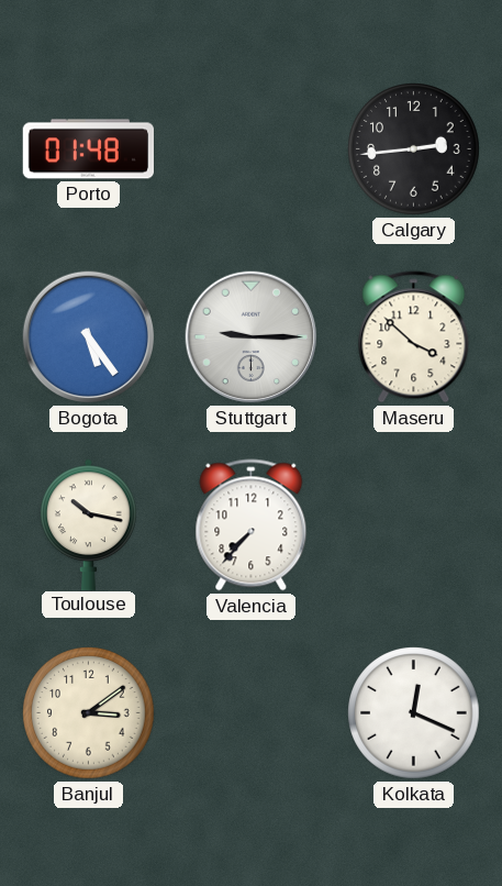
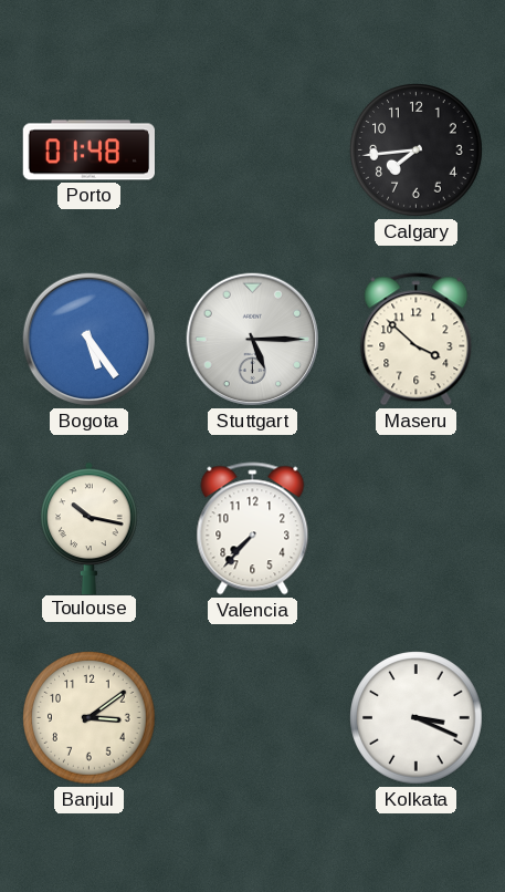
Calgary: 2:44 -> 7:44 (417, 151)
Stuttgart: 9:15 -> 5:15 (253, 340)
Kolkata: 12:19 -> 3:19 (417, 718)
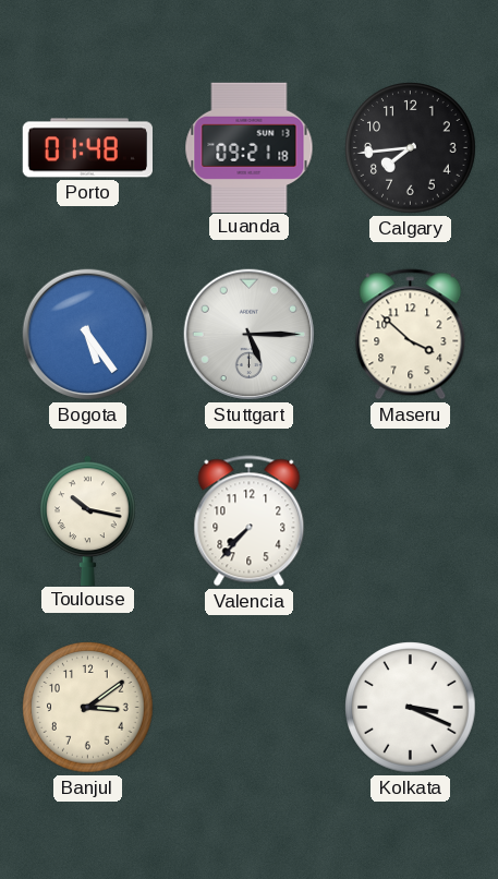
Luanda: none -> 09:21 (250, 147)
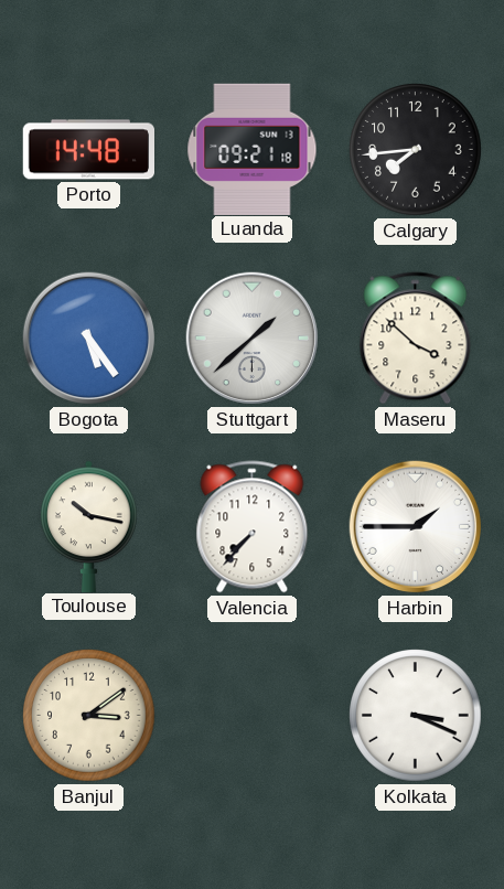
Porto: 01:48 -> 14:48 (88, 150)
Stuttgart: 5:15 -> 1:38 (253, 339)
Harbin: none -> 1:45 (416, 527)
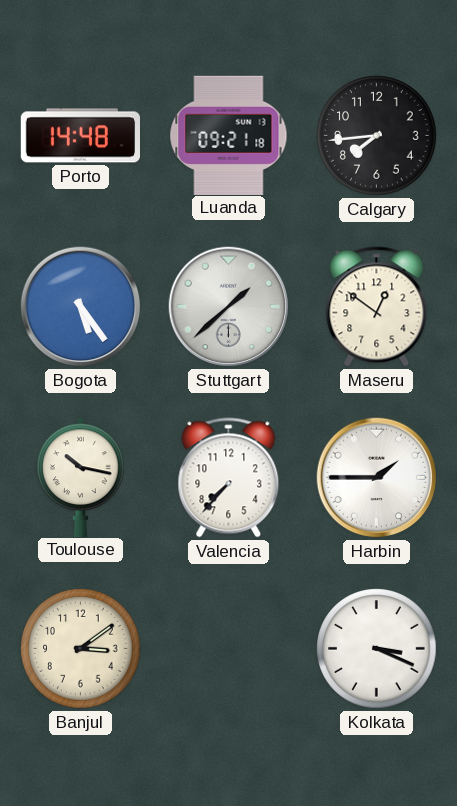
Maseru: 3:52 -> 12:51 (377, 307)
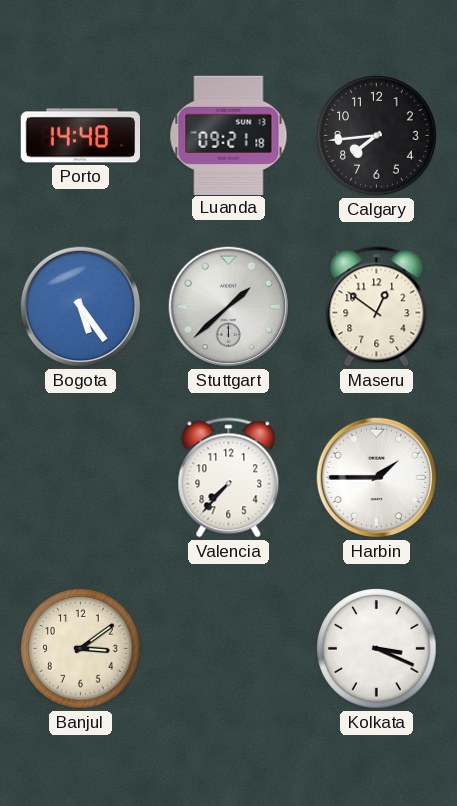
Toulouse: 10:17 -> none (81, 477)
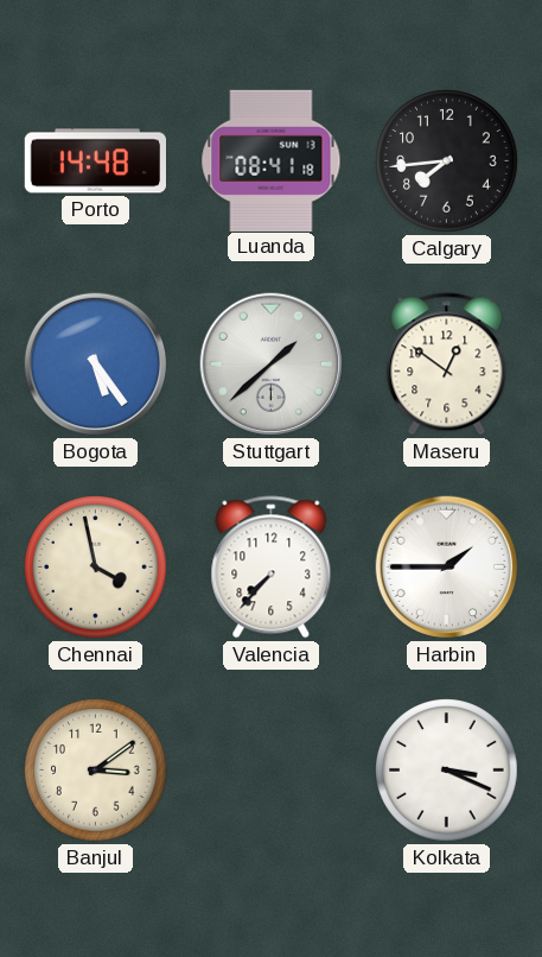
Luanda: 09:21 -> 08:41 (272, 160)
Chennai: none -> 3:58 (96, 568)
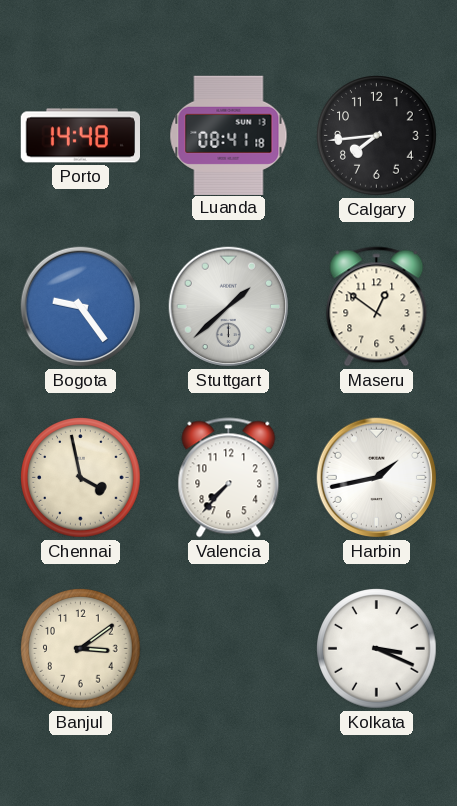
Bogota: 5:24 -> 9:24 (81, 307)
Harbin: 1:45 -> 1:43 (377, 478)
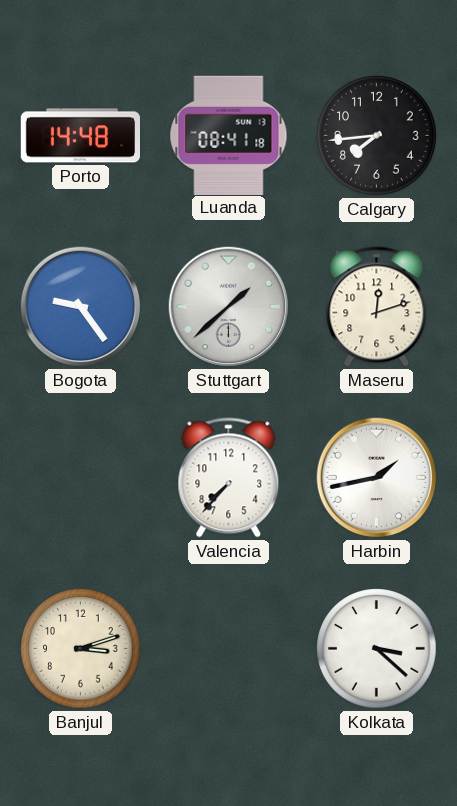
Maseru: 12:51 -> 12:12 (377, 307)
Chennai: 3:58 -> none (81, 478)
Banjul: 3:09 -> 3:12 (81, 649)
Kolkata: 3:19 -> 3:22 (377, 649)
